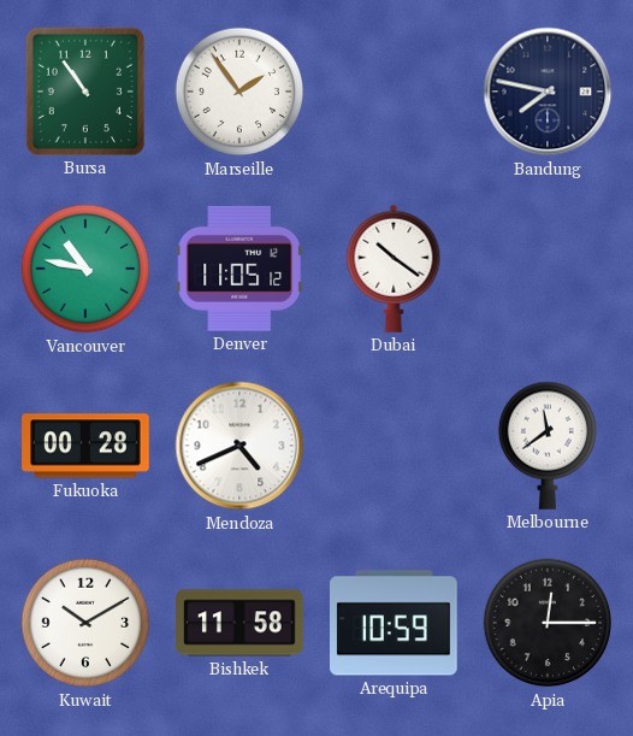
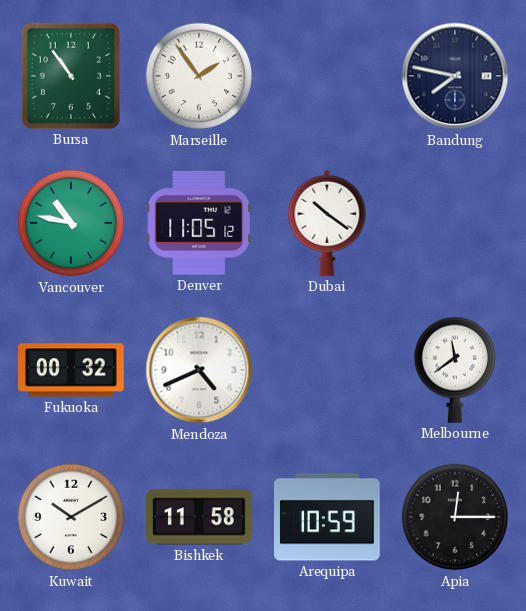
Fukuoka: 00:28 -> 00:32 (71, 370)
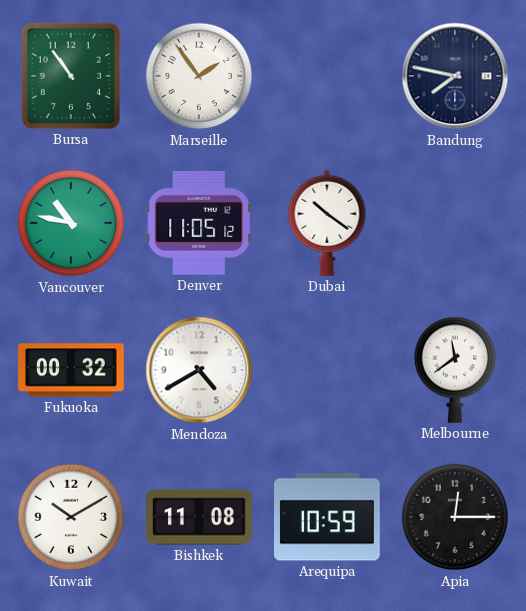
Mendoza: 4:41 -> 4:40 (199, 370)
Bishkek: 11:58 -> 11:08 (200, 517)
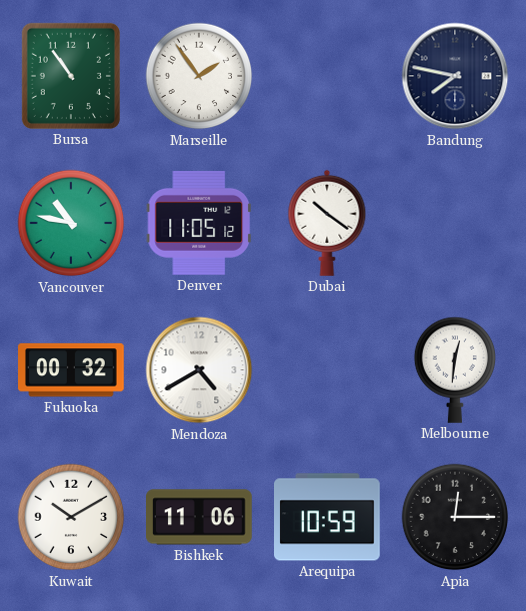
Melbourne: 11:39 -> 12:31 (454, 370)
Bishkek: 11:08 -> 11:06 (200, 517)
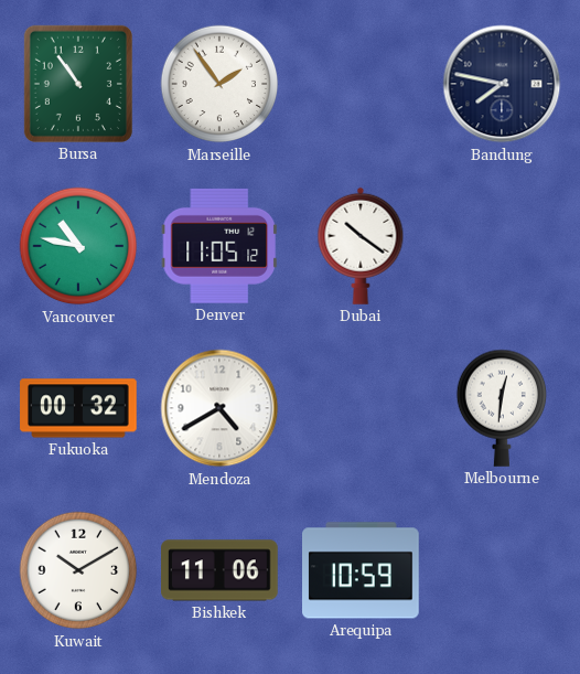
Apia: 12:15 -> none (455, 517)
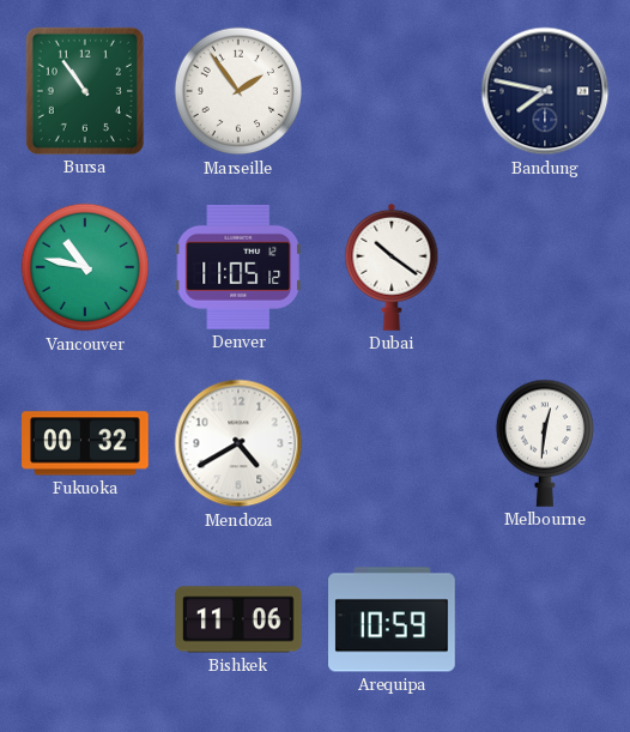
Kuwait: 10:10 -> none (78, 570)
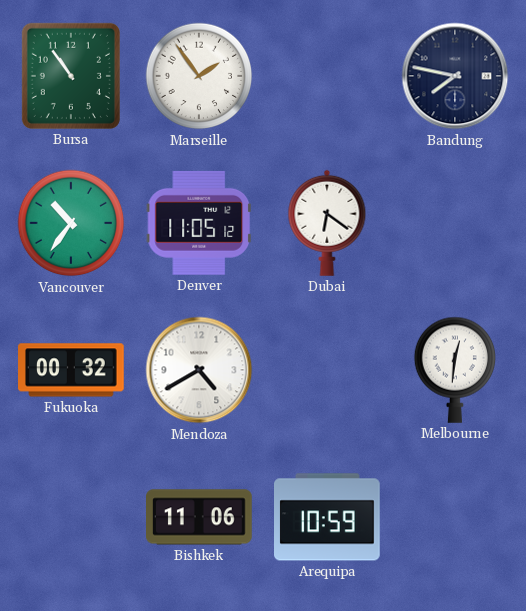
Vancouver: 10:47 -> 10:36 (71, 223)
Dubai: 10:21 -> 6:21 (327, 223)
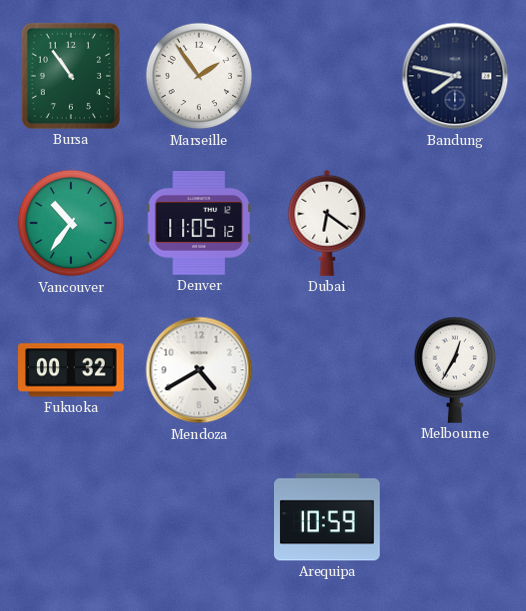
Melbourne: 12:31 -> 12:35 (454, 370)
Bishkek: 11:06 -> none (200, 517)
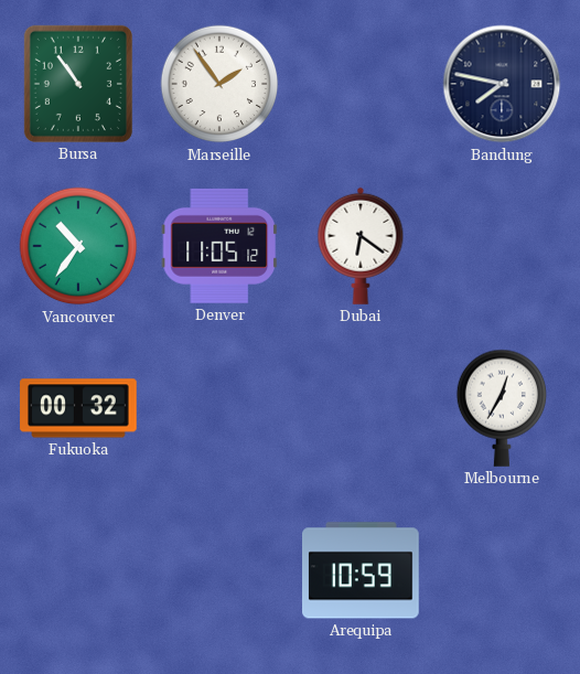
Mendoza: 4:40 -> none (199, 370)
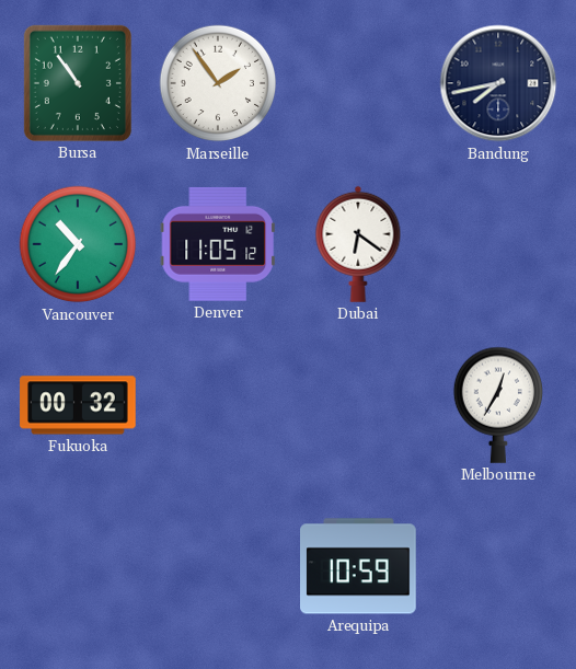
Bandung: 7:47 -> 7:43 (498, 83)
